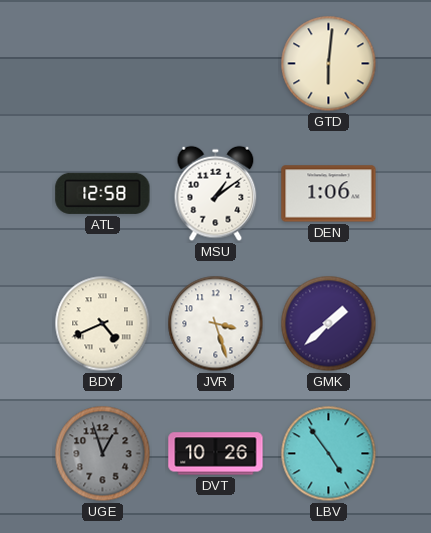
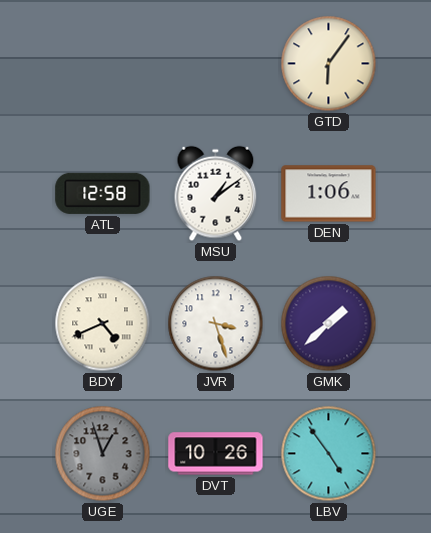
GTD: 6:01 -> 6:06 (329, 64)
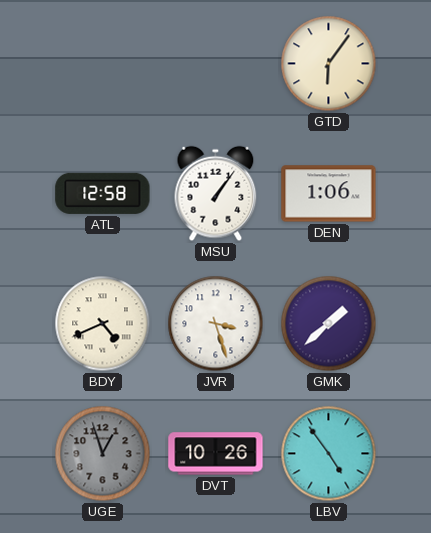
MSU: 1:09 -> 1:06 (216, 194)
